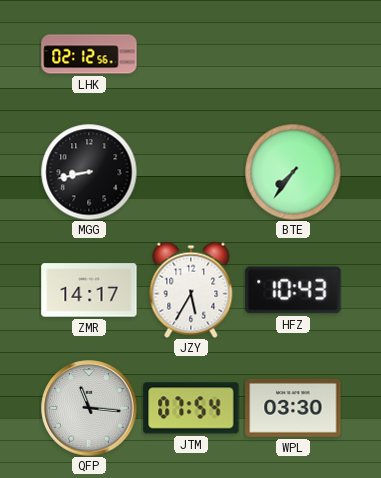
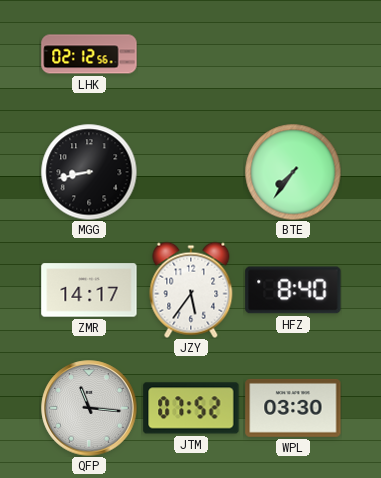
JZY: 5:35 -> 5:36 (191, 290)
HFZ: 10:43 -> 8:40 (293, 290)
JTM: 07:54 -> 07:52 (191, 408)
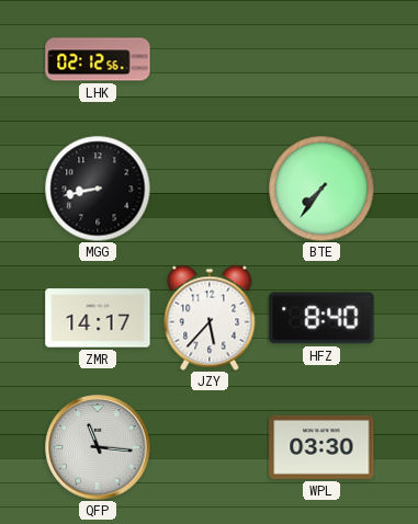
JZY: 5:36 -> 5:37 (210, 318)
JTM: 07:52 -> none (191, 408)
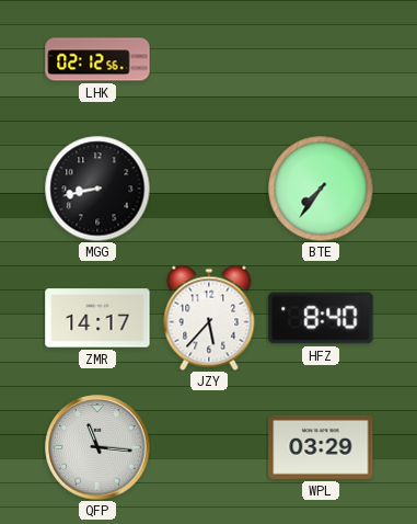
WPL: 03:30 -> 03:29 (321, 447)
